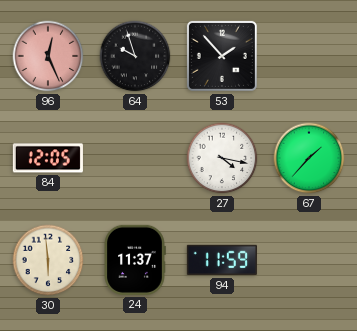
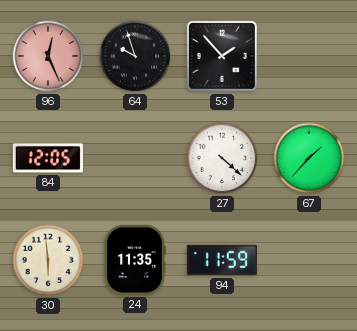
27: 4:17 -> 4:22 (222, 158)
24: 11:37 -> 11:35 (135, 260)
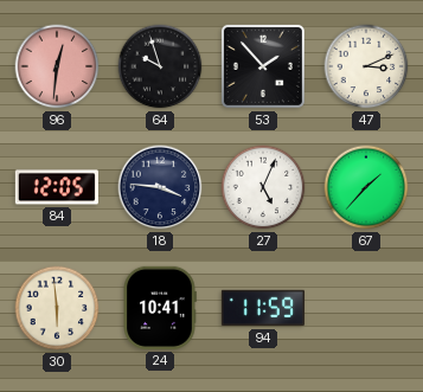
96: 12:26 -> 12:31 (57, 66)
47: none -> 3:11 (366, 66)
18: none -> 3:46 (160, 187)
27: 4:22 -> 5:04 (263, 187)
24: 11:35 -> 10:41 (160, 308)
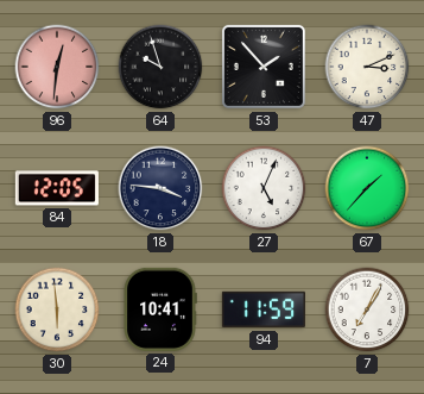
7: none -> 7:05 (367, 309)
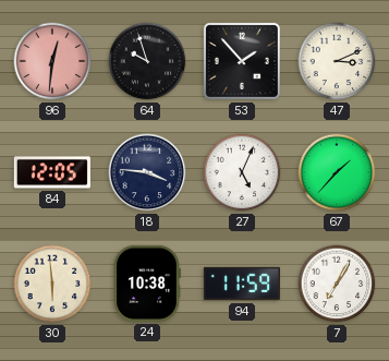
24: 10:41 -> 10:38 (147, 284)
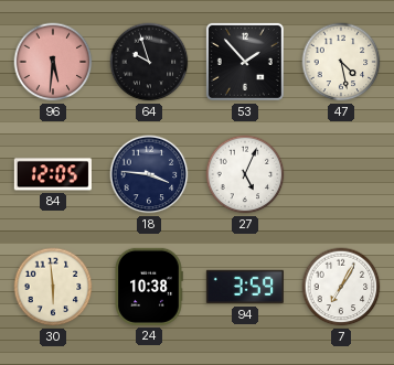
96: 12:31 -> 5:31 (53, 62)
47: 3:11 -> 4:28 (341, 62)
67: 1:37 -> none (337, 172)
94: 11:59 -> 3:59 (245, 287)
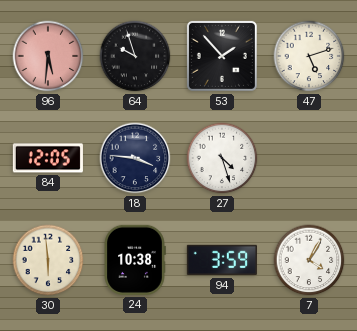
47: 4:28 -> 5:12 (309, 56)
27: 5:04 -> 4:27 (222, 158)
7: 7:05 -> 4:05 (309, 260)
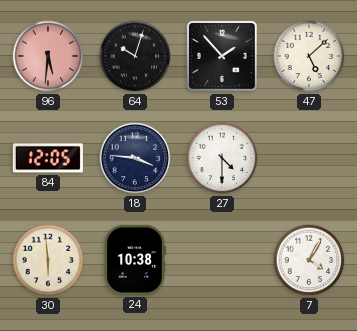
64: 9:57 -> 10:03 (135, 56)
47: 5:12 -> 5:08 (309, 56)
27: 4:27 -> 4:30 (222, 158)
94: 3:59 -> none (222, 260)
